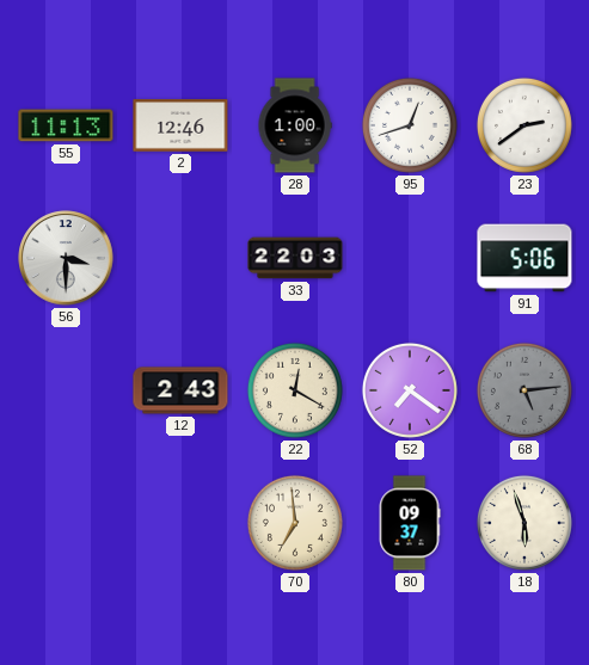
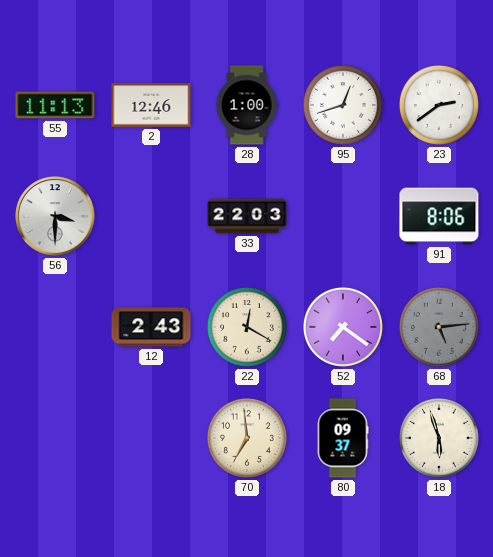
91: 5:06 -> 8:06 (439, 216)
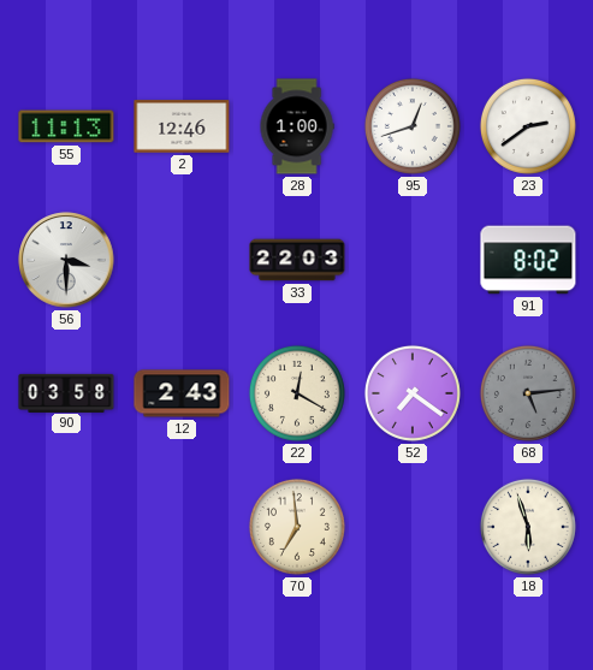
91: 8:06 -> 8:02 (528, 260)
90: none -> 03:58 (66, 392)
80: 09:37 -> none (343, 438)
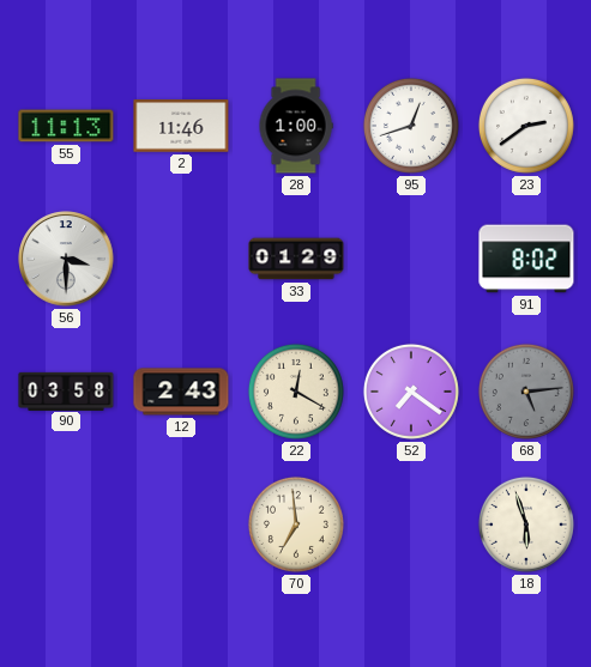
2: 12:46 -> 11:46 (181, 126)
33: 22:03 -> 01:29 (296, 259)
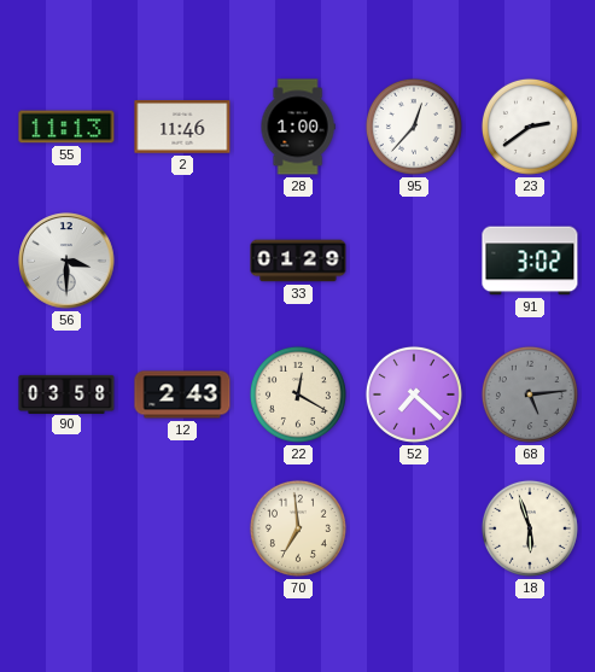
95: 12:42 -> 12:37 (414, 127)
91: 8:02 -> 3:02 (530, 261)
52: 7:21 -> 7:22 (414, 395)
